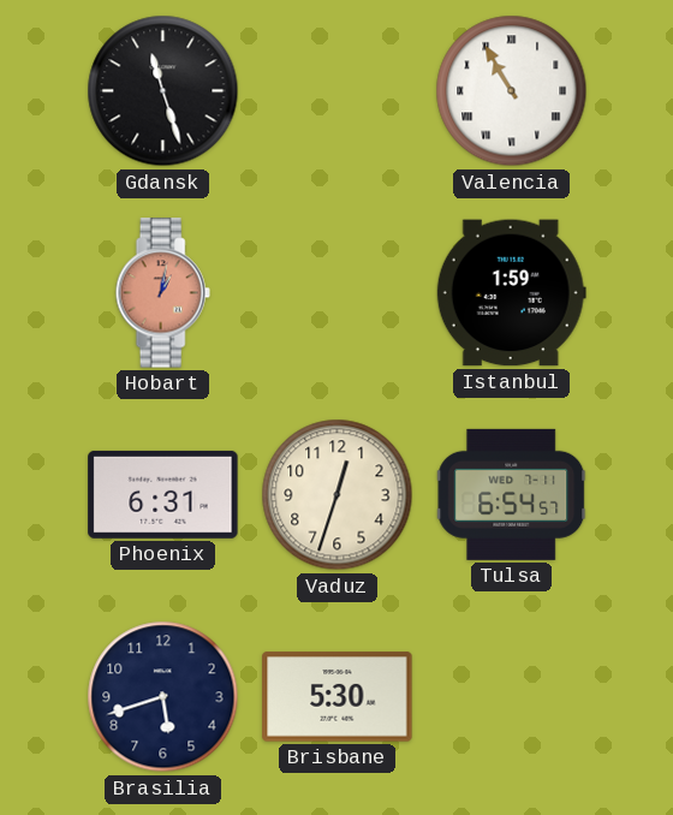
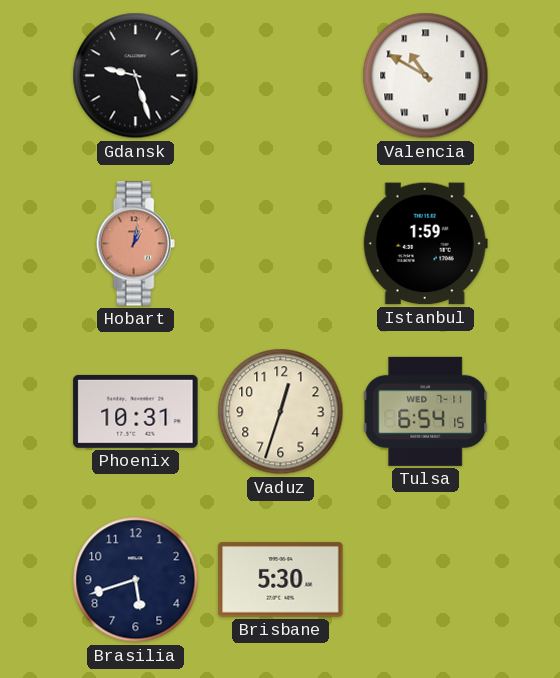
Gdansk: 11:27 -> 9:27 (136, 76)
Valencia: 10:55 -> 10:50 (426, 76)
Phoenix: 6:31 -> 10:31 (136, 411)
Tulsa: 6:54:57 -> 6:54:15 (426, 411)
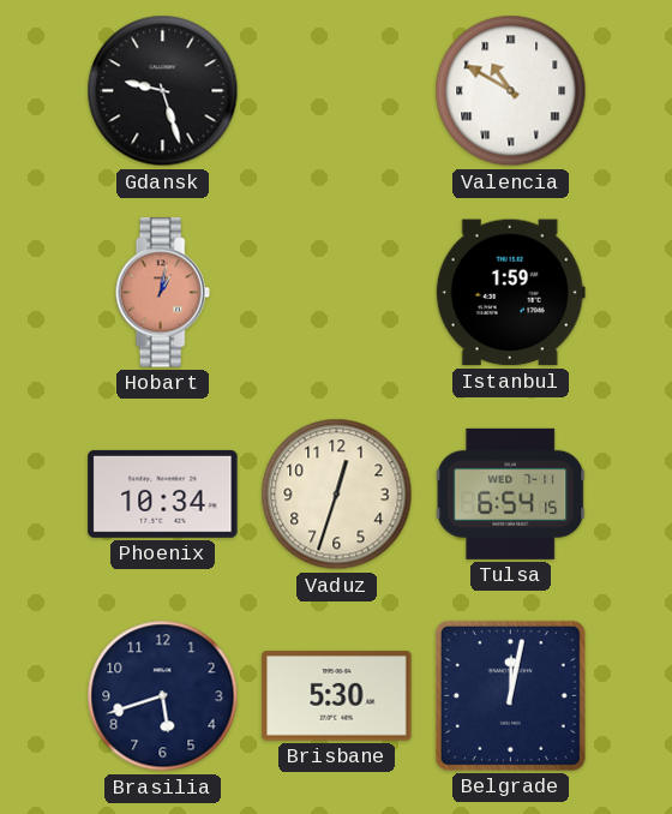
Phoenix: 10:31 -> 10:34 (163, 493)
Belgrade: none -> 12:02 (510, 695)
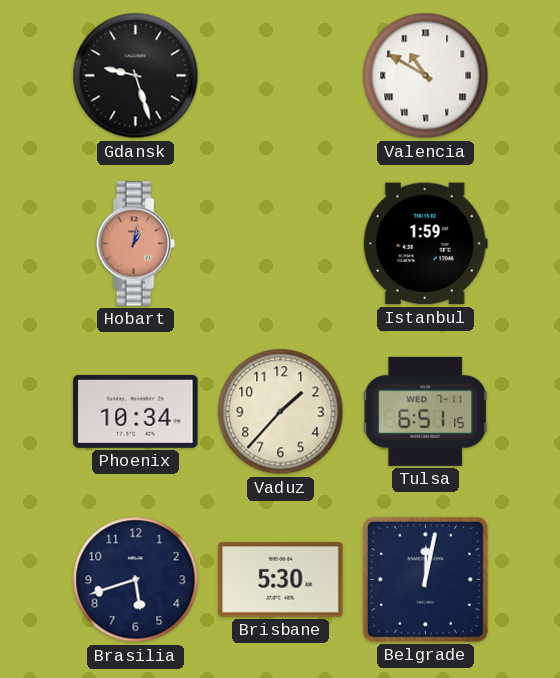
Vaduz: 12:33 -> 1:37 (281, 412)
Tulsa: 6:54 -> 6:51 (426, 411)
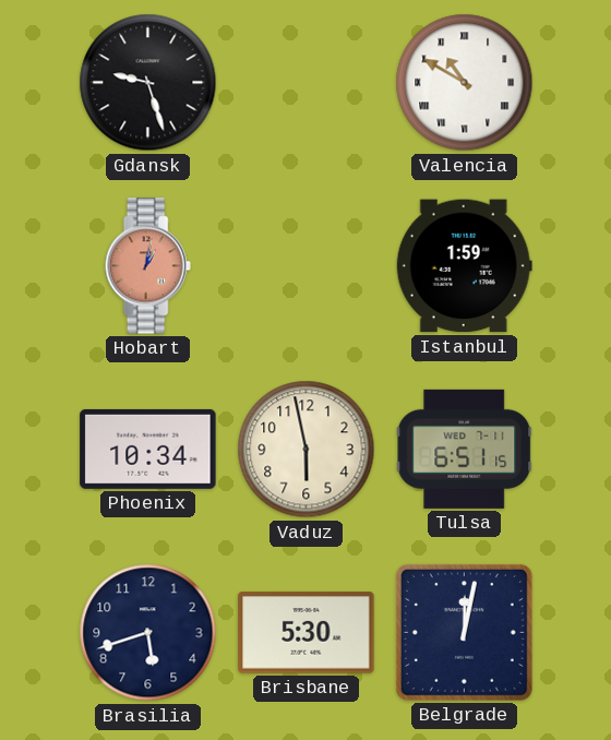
Vaduz: 1:37 -> 5:58 (307, 450)
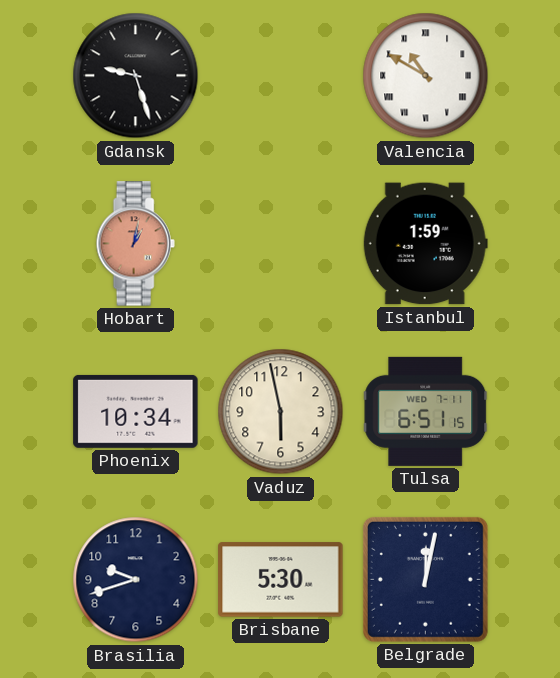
Brasilia: 5:42 -> 9:42 (136, 580)
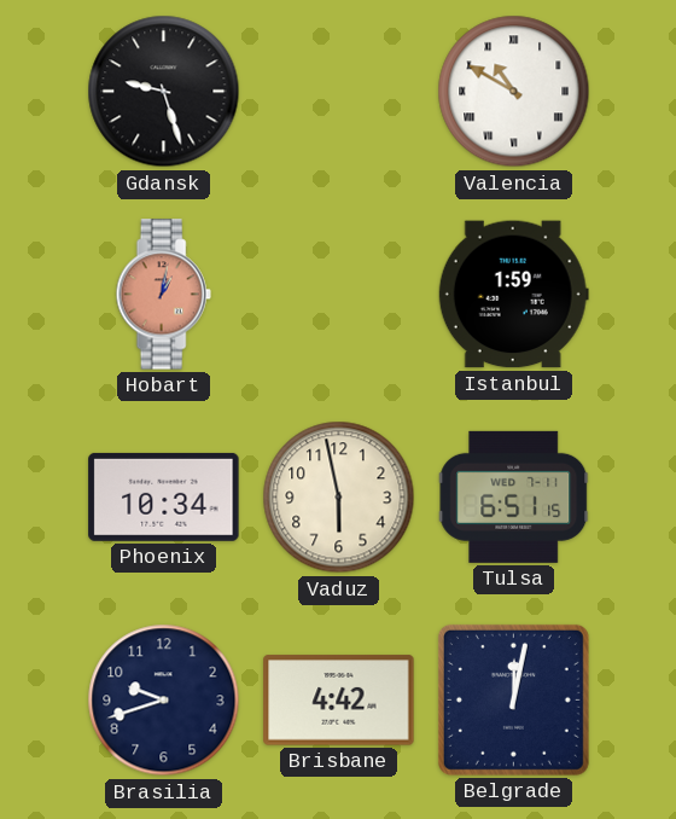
Brisbane: 5:30 -> 4:42 (339, 701)
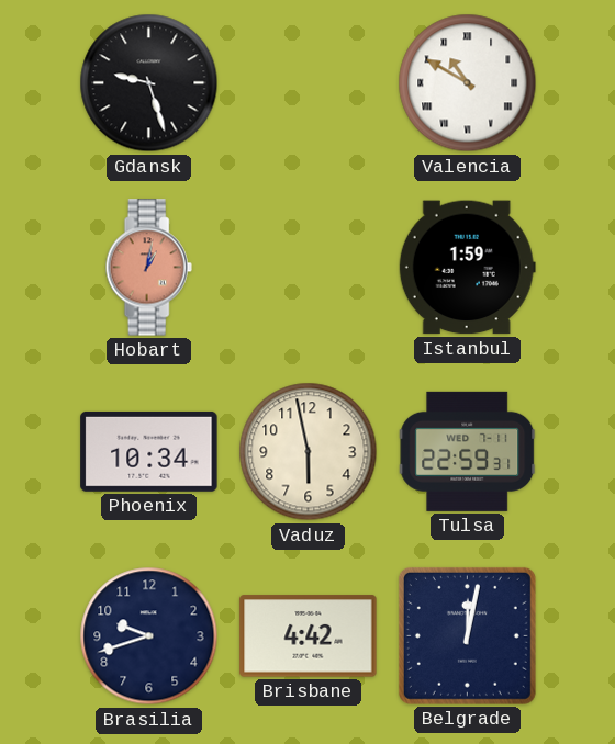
Tulsa: 6:51 -> 22:59 (468, 451)
